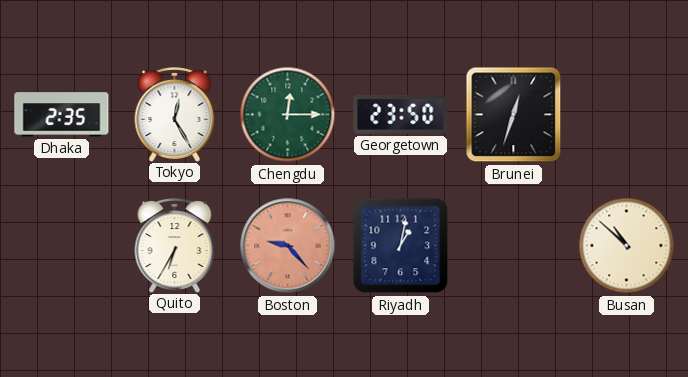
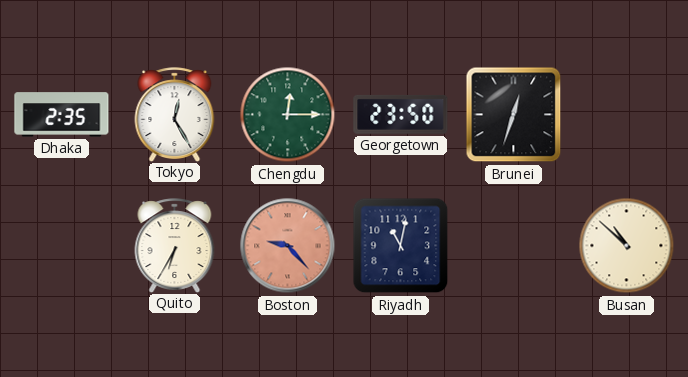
Riyadh: 1:02 -> 11:02 (401, 246)
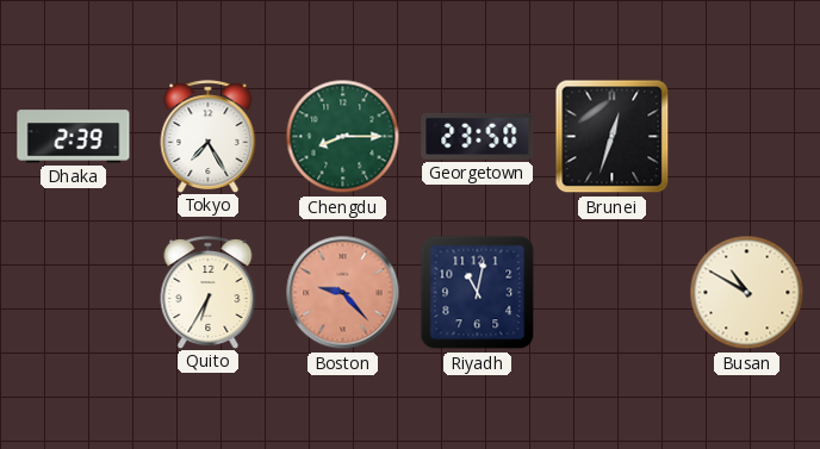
Dhaka: 2:35 -> 2:39 (74, 137)
Tokyo: 12:25 -> 7:25 (209, 136)
Chengdu: 12:15 -> 8:15 (343, 137)
Busan: 10:52 -> 10:50 (747, 293)
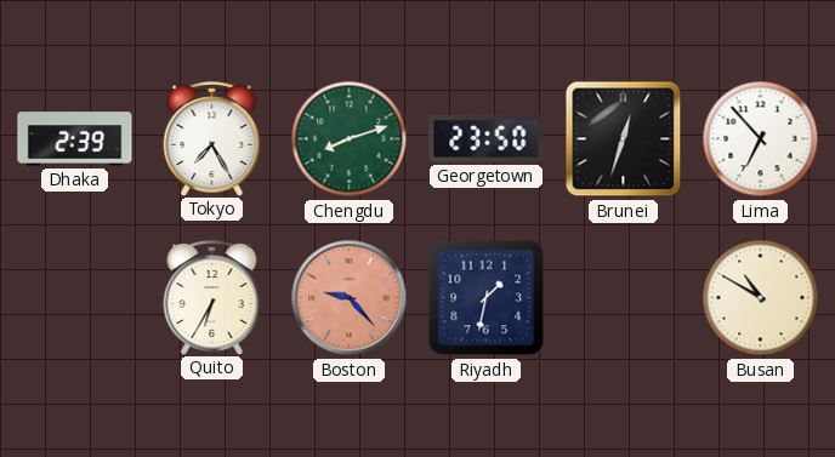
Chengdu: 8:15 -> 8:12 (350, 139)
Lima: none -> 6:53 (761, 139)
Riyadh: 11:02 -> 1:32 (487, 298)
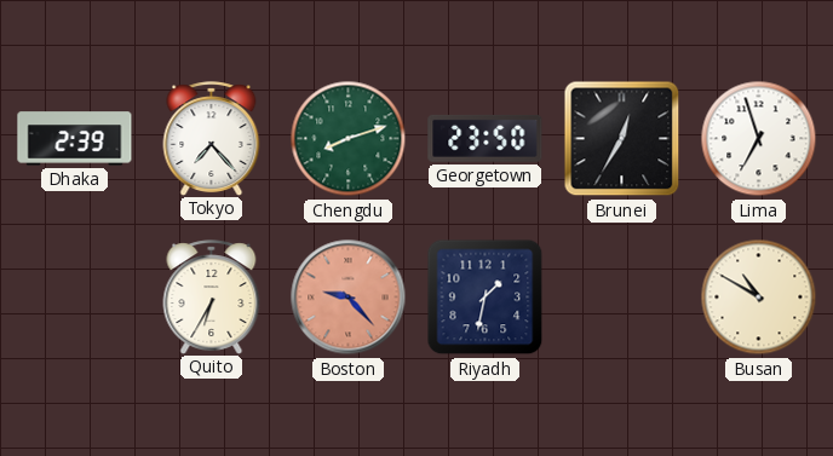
Tokyo: 7:25 -> 7:23 (212, 138)
Brunei: 12:33 -> 12:35 (622, 139)
Lima: 6:53 -> 6:57 (759, 139)
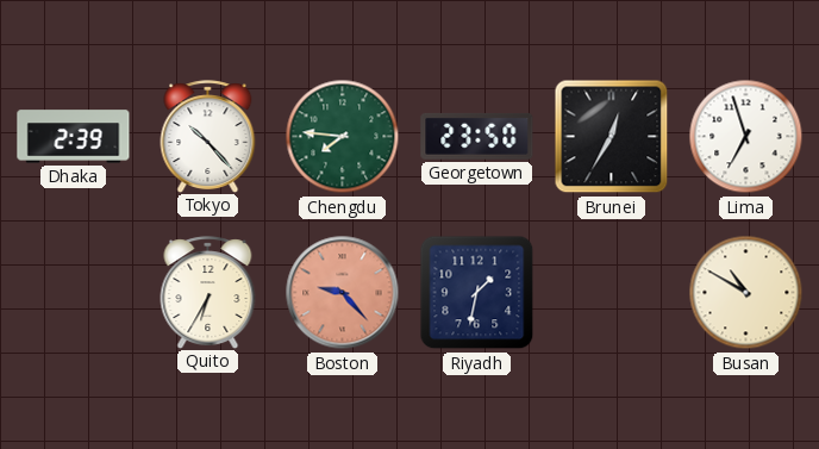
Tokyo: 7:23 -> 10:23 (208, 136)
Chengdu: 8:12 -> 7:46 (343, 137)
